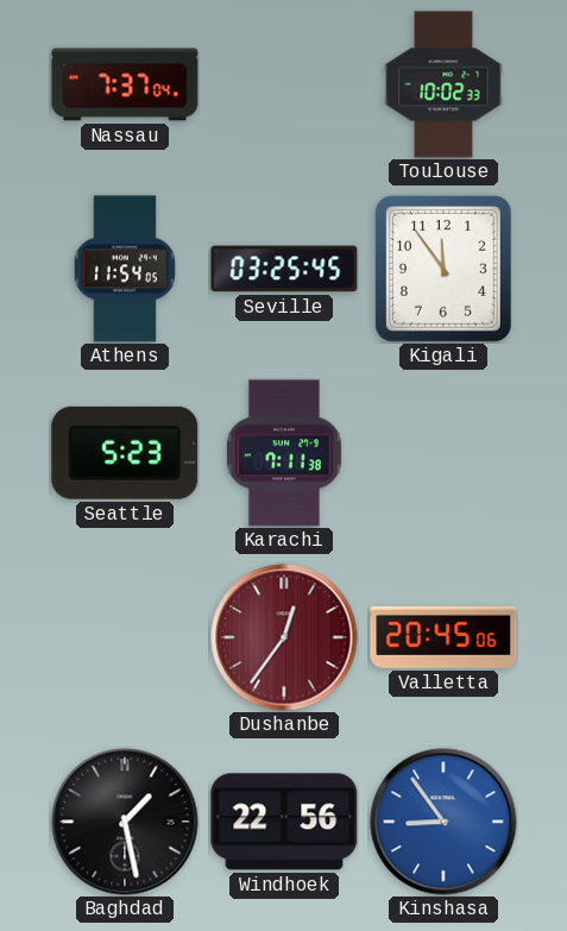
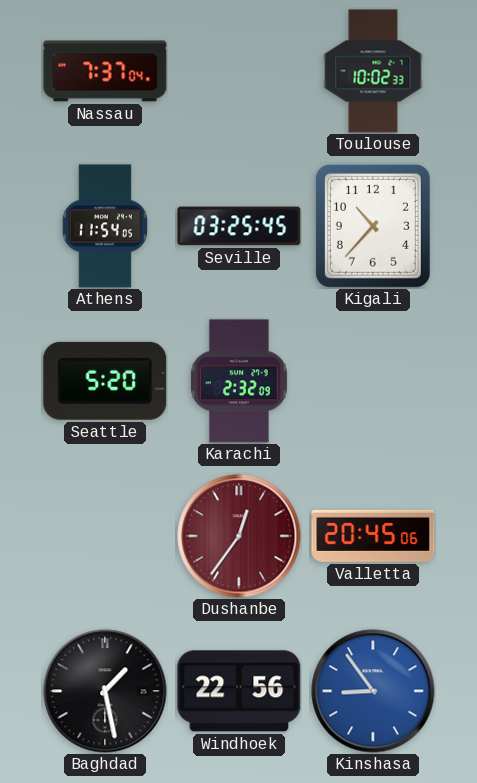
Kigali: 11:54 -> 10:37 (373, 226)
Seattle: 5:23 -> 5:20 (105, 381)
Karachi: 7:11 -> 2:32 (239, 381)
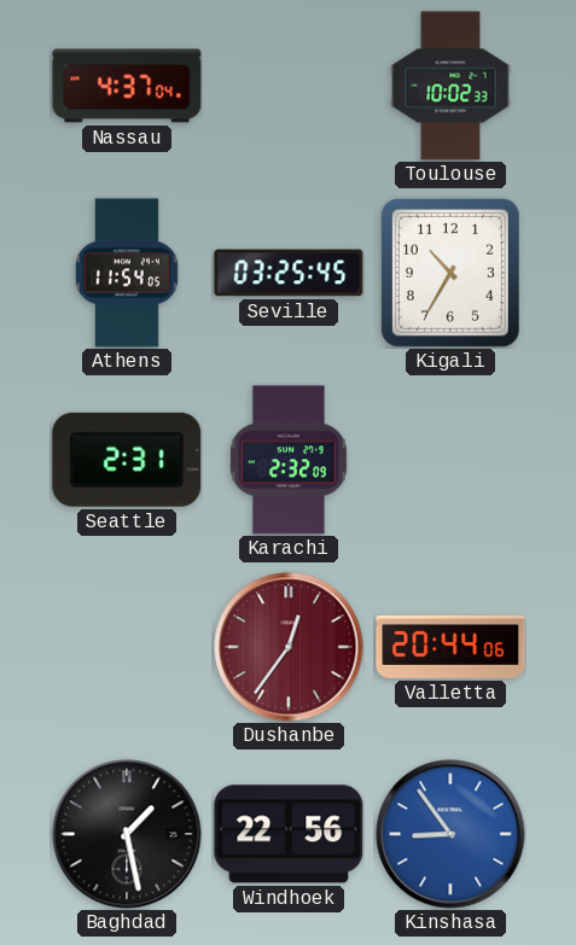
Nassau: 7:37 -> 4:37 (127, 86)
Kigali: 10:37 -> 10:35 (450, 273)
Seattle: 5:20 -> 2:31 (127, 460)
Valletta: 20:45 -> 20:44 (450, 647)
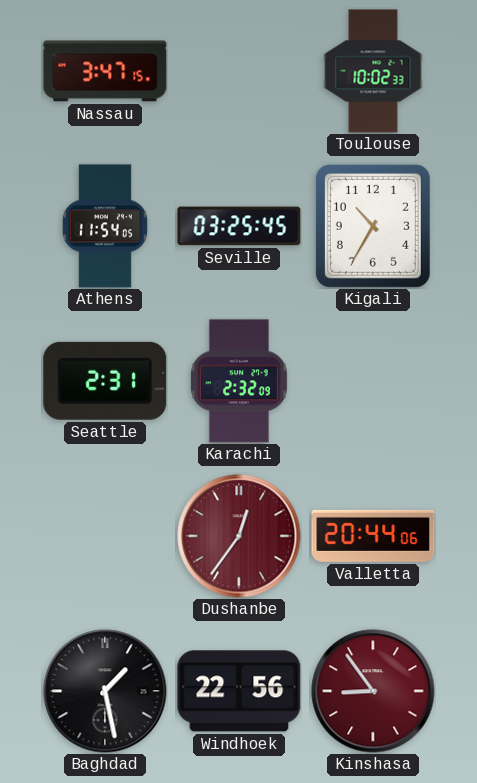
Nassau: 4:37 -> 3:47 (105, 71)
Kinshasa dial: blue -> burgundy (373, 691)
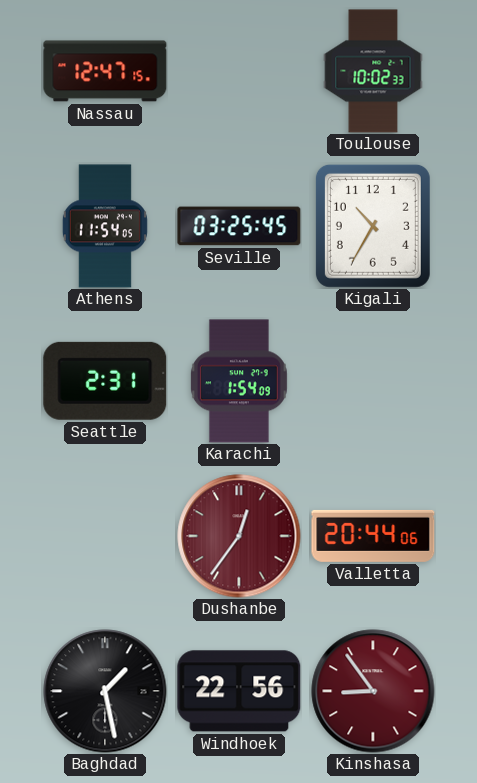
Nassau: 3:47 -> 12:47 (105, 71)
Karachi: 2:32 -> 1:54 (239, 381)
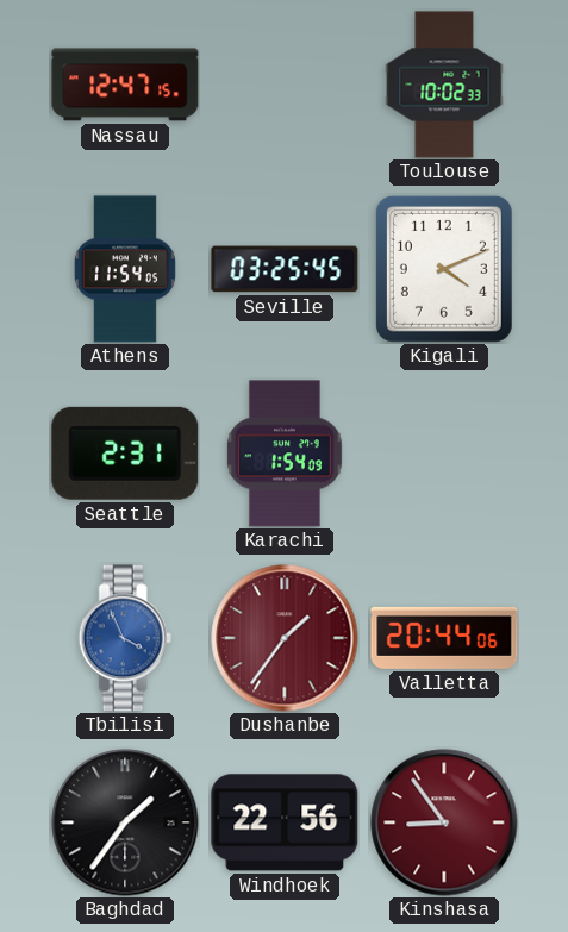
Kigali: 10:35 -> 4:11 (444, 269)
Tbilisi: none -> 3:56 (125, 638)
Dushanbe: 12:36 -> 1:36 (285, 638)
Baghdad: 1:28 -> 1:36 (125, 822)
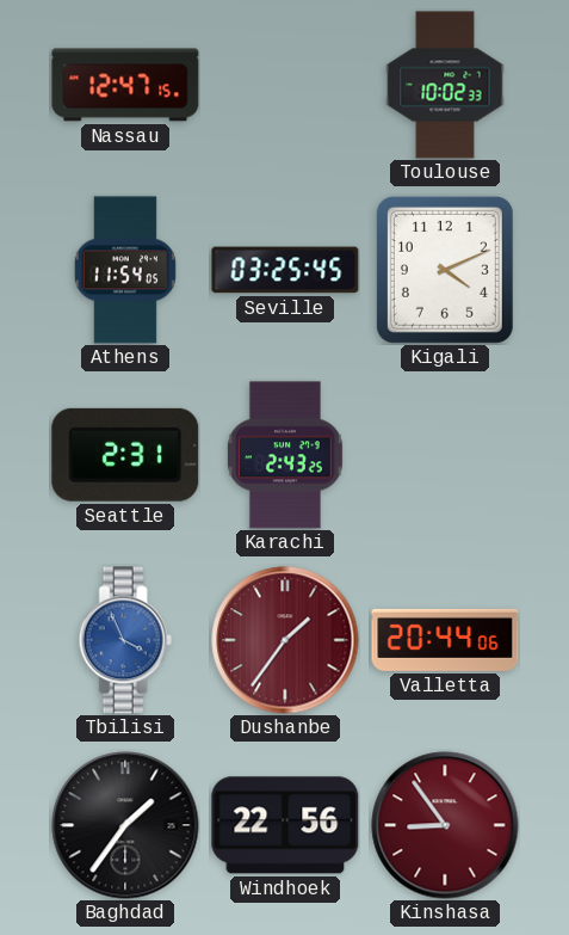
Karachi: 1:54 -> 2:43 (285, 455)
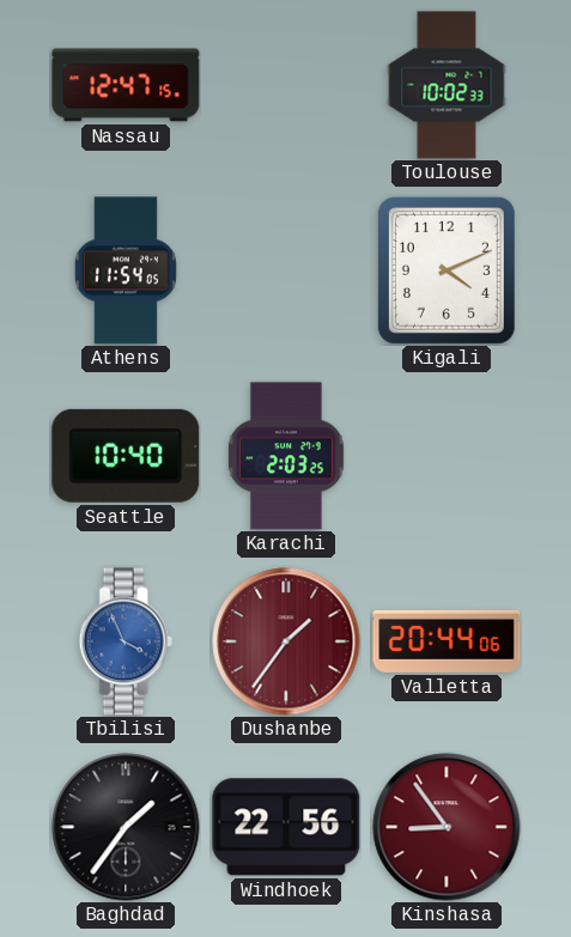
Seville: 03:25 -> none (285, 270)
Seattle: 2:31 -> 10:40 (126, 456)
Karachi: 2:43 -> 2:03 (286, 456)
